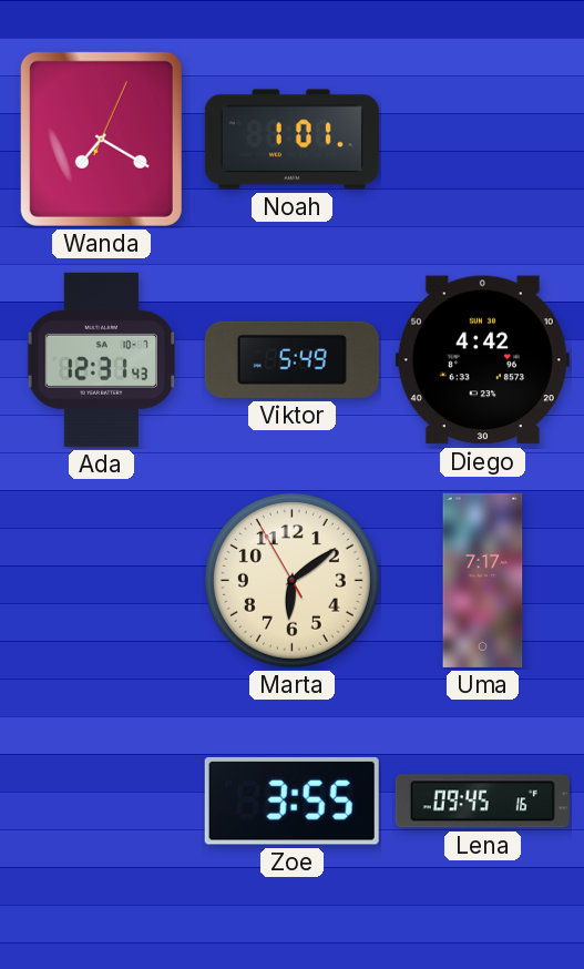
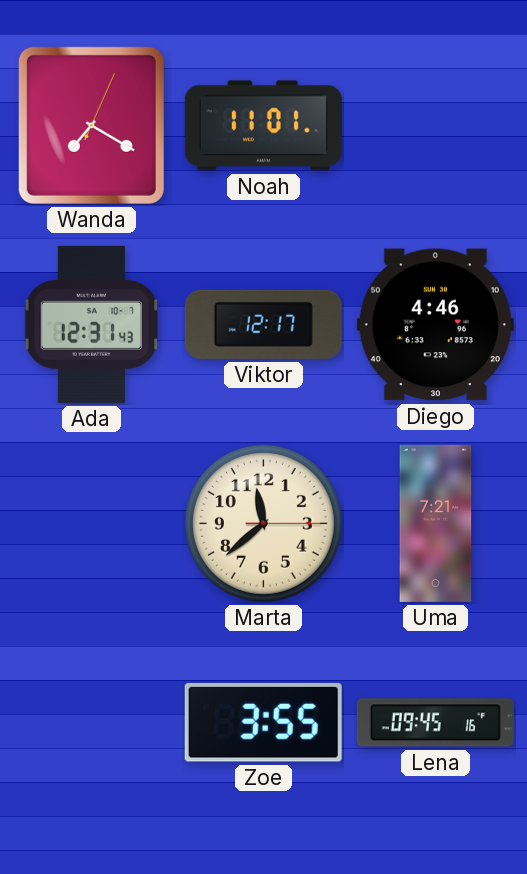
Noah: 1:01 -> 11:01 (263, 126)
Viktor: 5:49 -> 12:17 (263, 324)
Diego: 4:42 -> 4:46 (435, 325)
Marta: 6:08 -> 11:38 (263, 523)
Uma: 7:17 -> 7:21 (436, 523)
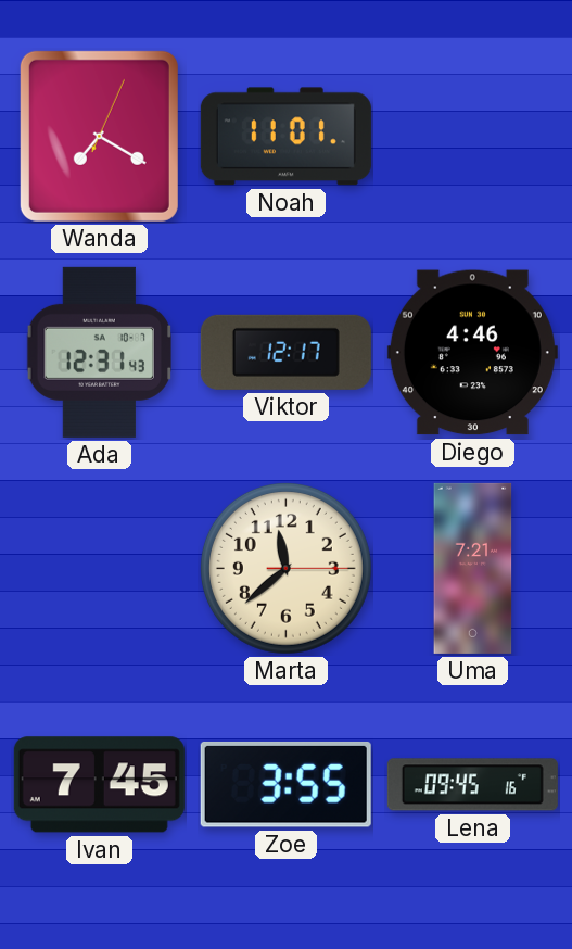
Ivan: none -> 7:45 (99, 785)
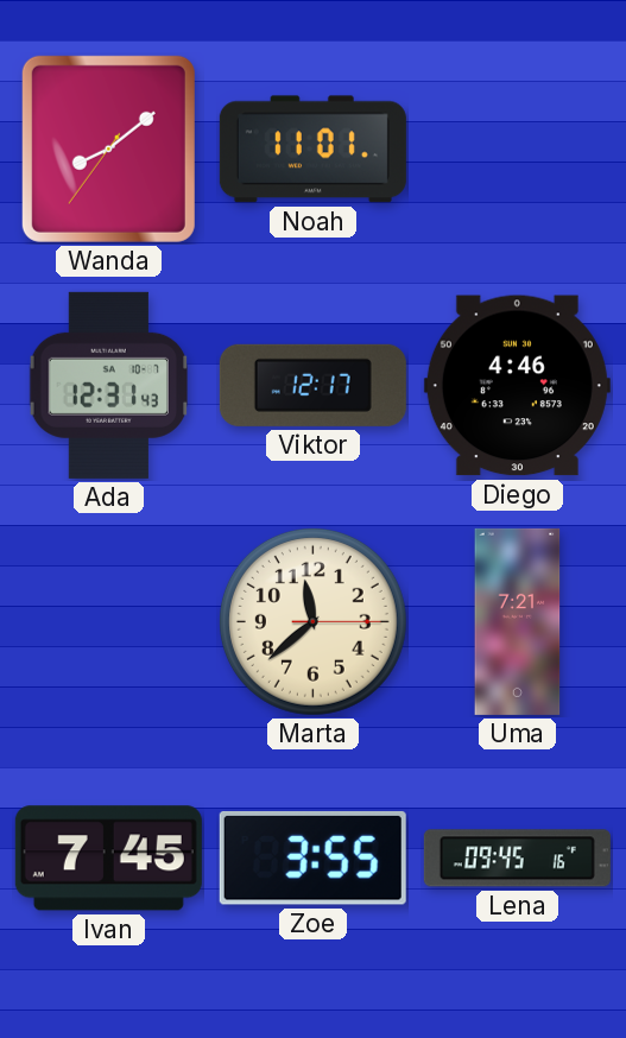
Wanda: 7:20 -> 8:08 (108, 148)
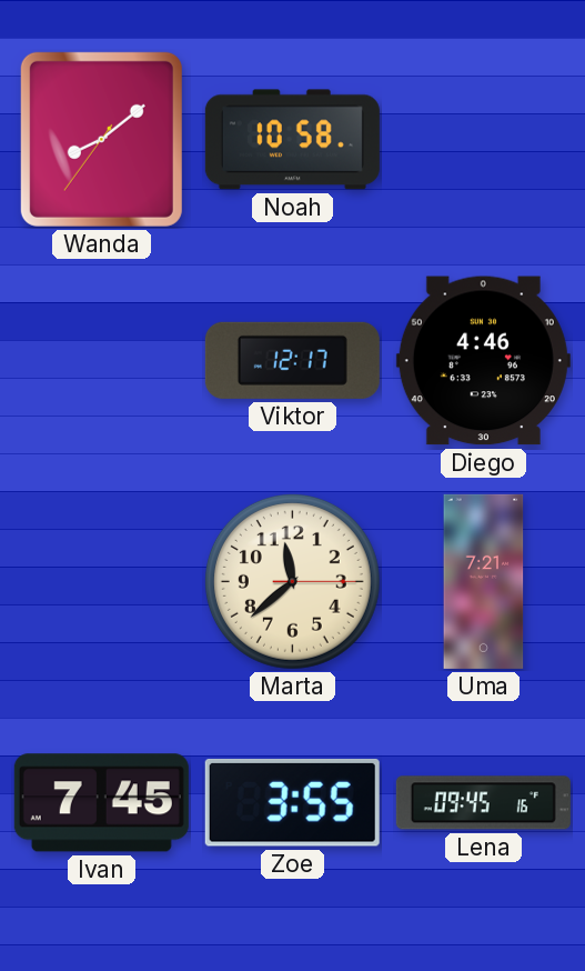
Noah: 11:01 -> 10:58 (292, 140)
Ada: 12:31 -> none (109, 385)
